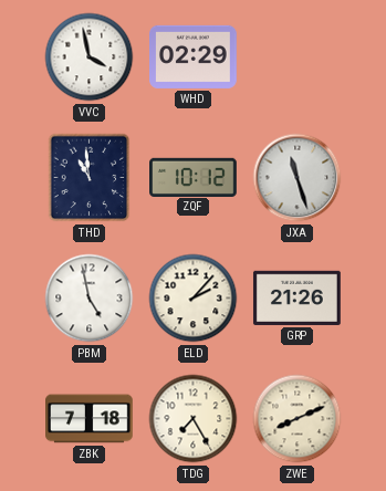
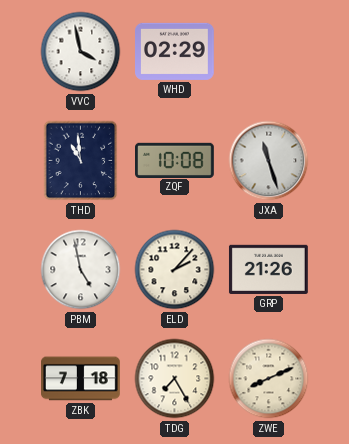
ZQF: 10:12 -> 10:08 (175, 160)
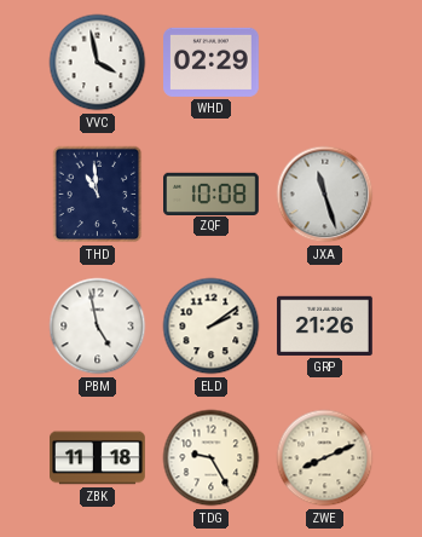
ELD: 2:07 -> 2:09 (212, 327)
ZBK: 7:18 -> 11:18 (98, 458)
TDG: 7:25 -> 9:25 (212, 458)
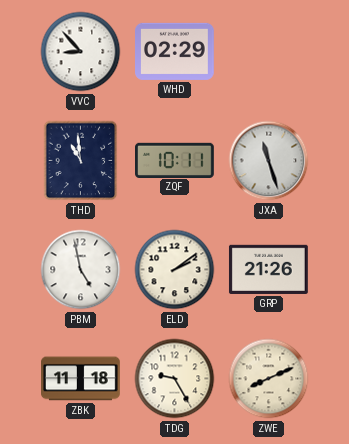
VVC: 3:58 -> 8:53 (81, 52)
ZQF: 10:08 -> 10:11 (175, 160)
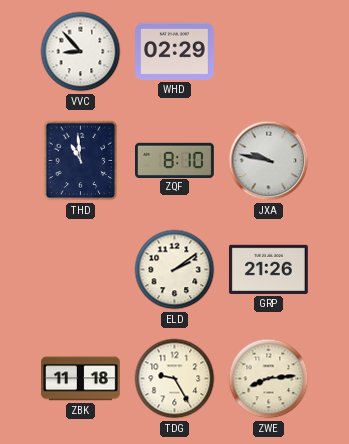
ZQF: 10:11 -> 8:10 (175, 160)
JXA: 11:27 -> 9:47 (269, 161)
PBM: 4:58 -> none (81, 270)
ZWE: 8:11 -> 8:14 (269, 379)
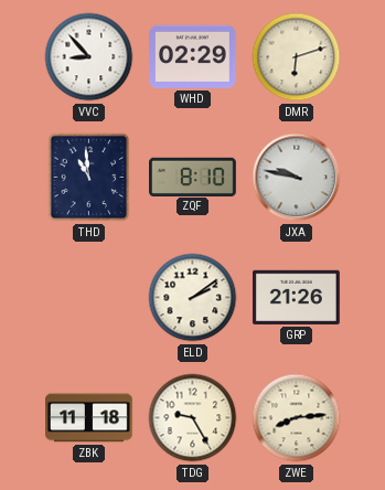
DMR: none -> 6:12 (297, 57)
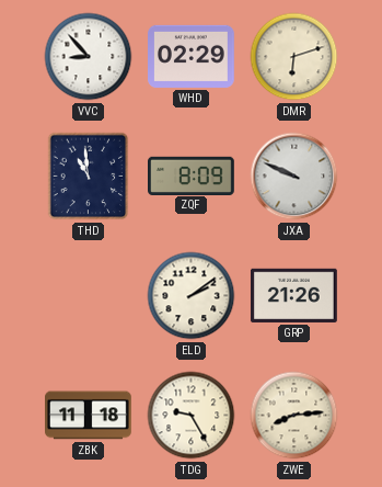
ZQF: 8:10 -> 8:09 (192, 175)
JXA: 9:47 -> 9:49 (294, 177)
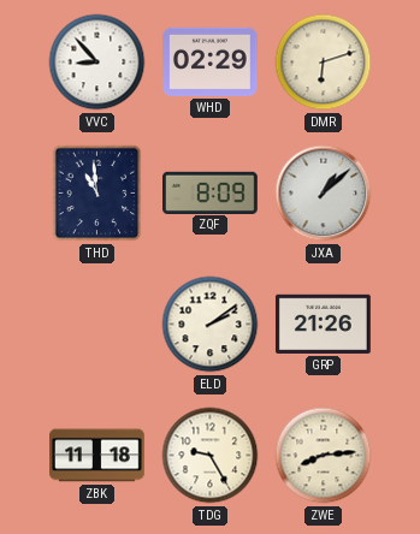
JXA: 9:49 -> 1:08 (324, 194)
